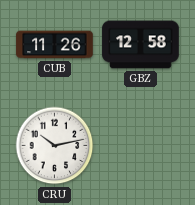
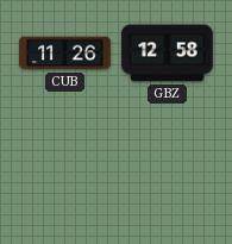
CRU: 10:13 -> none (55, 146)
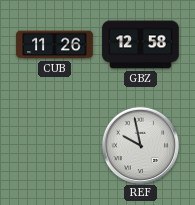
REF: none -> 9:58 (140, 145)
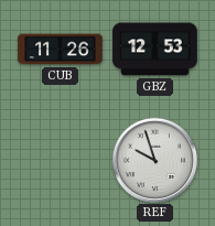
GBZ: 12:58 -> 12:53 (155, 50)
REF: 9:58 -> 9:57 (154, 160)
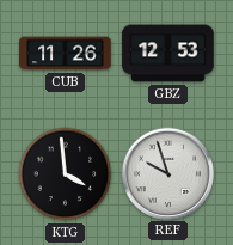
KTG: none -> 3:59 (66, 174)
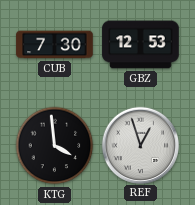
CUB: 11:26 -> 7:30 (55, 45)
REF: 9:57 -> 12:57 (140, 145)
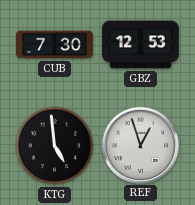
KTG: 3:59 -> 4:59 (55, 146)
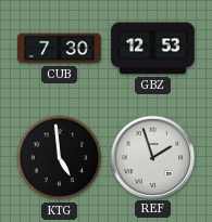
REF: 12:57 -> 1:57 (152, 157)
